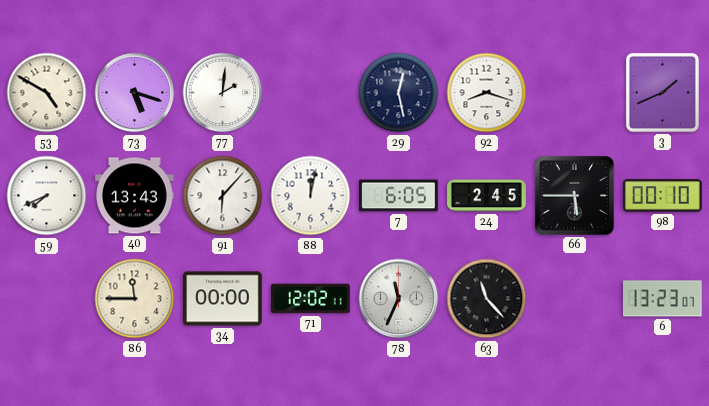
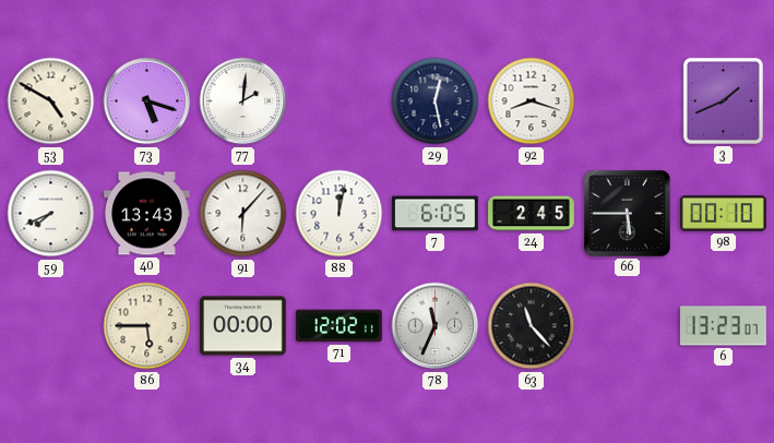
86: 11:45 -> 5:45 (147, 326)
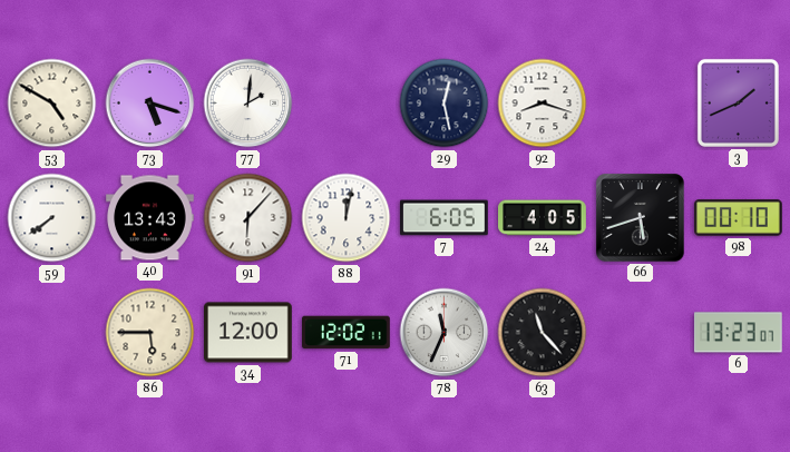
59: 7:41 -> 7:39 (52, 218)
24: 2:45 -> 4:05 (543, 218)
66: 5:45 -> 5:42 (641, 218)
34: 00:00 -> 12:00 (248, 333)
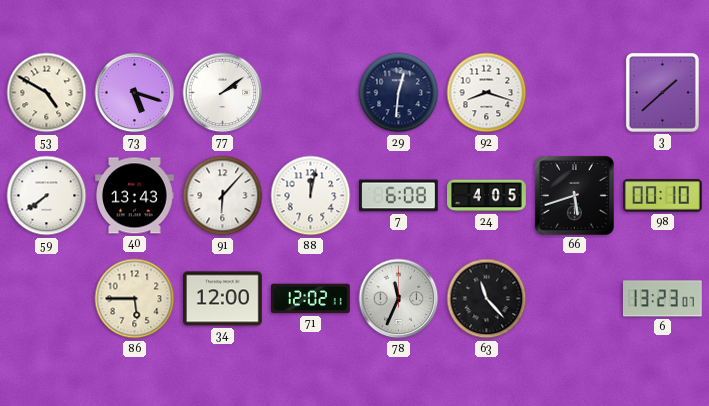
77: 2:01 -> 2:09 (223, 93)
29: 12:28 -> 12:31 (399, 93)
3: 1:41 -> 1:38 (662, 92)
7: 6:05 -> 6:08 (399, 196)
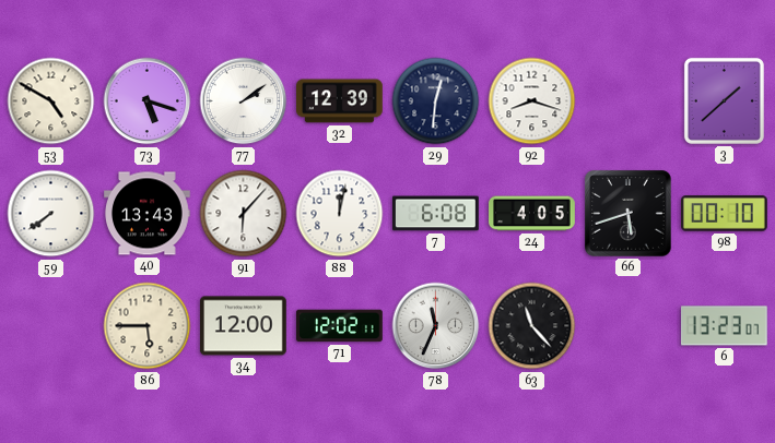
32: none -> 12:39 (340, 101)
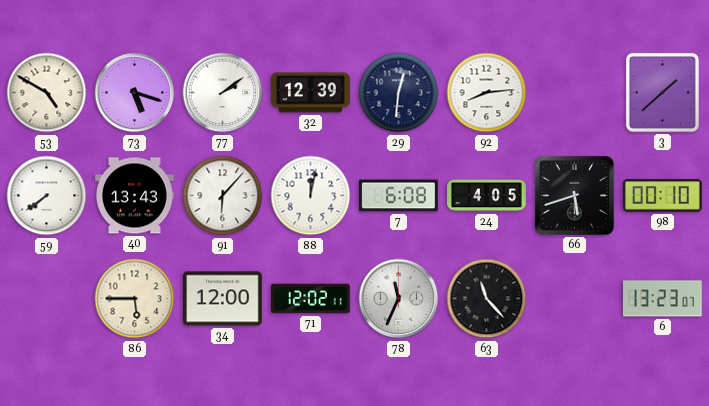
92: 8:18 -> 8:14 (487, 93)
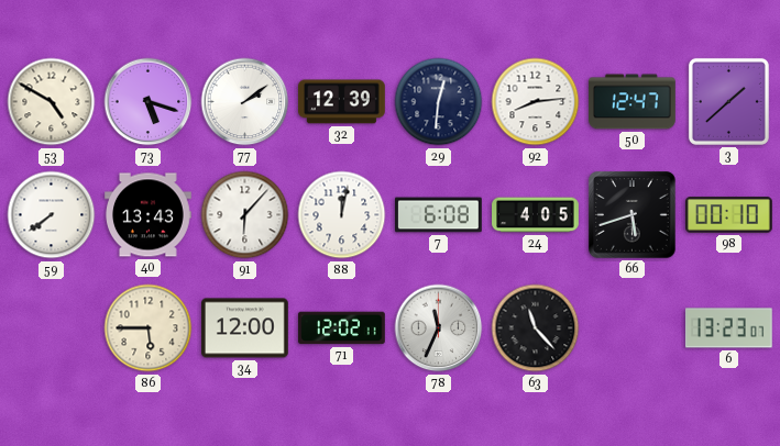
50: none -> 12:47 (633, 102)
